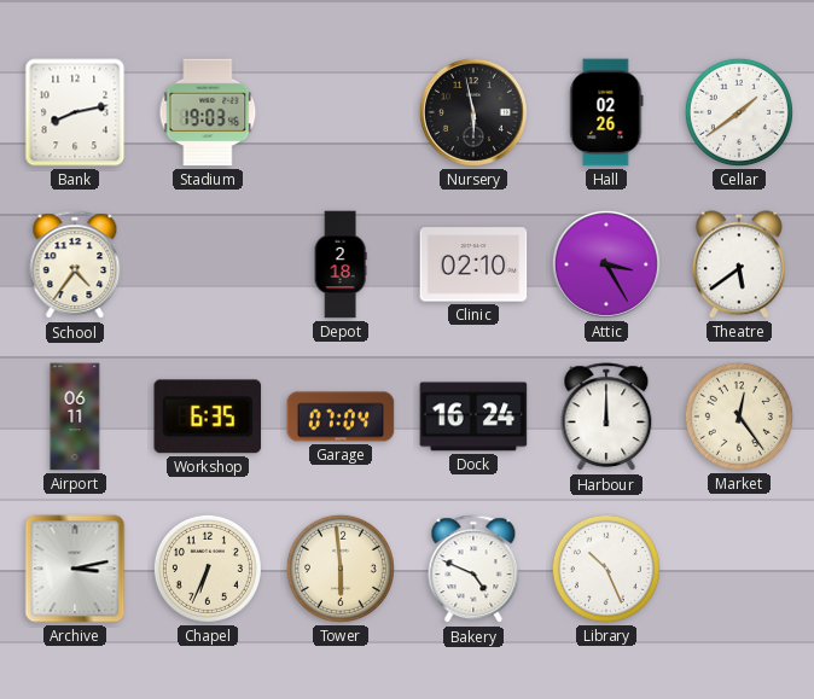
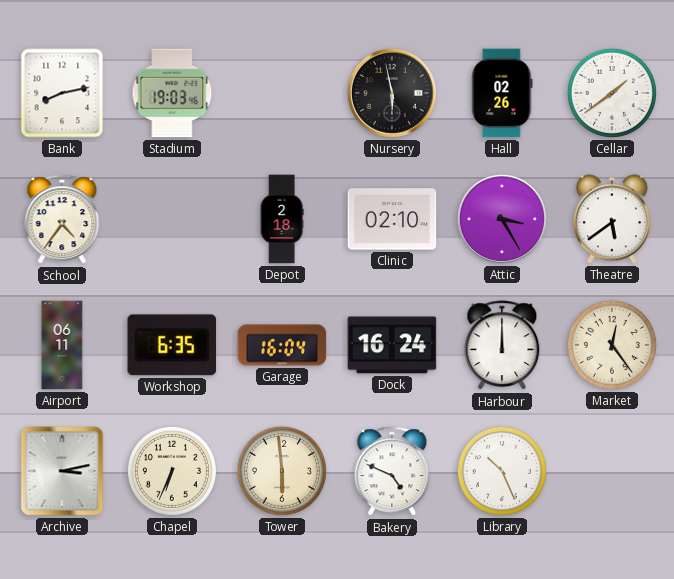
Garage: 07:04 -> 16:04 (282, 345)
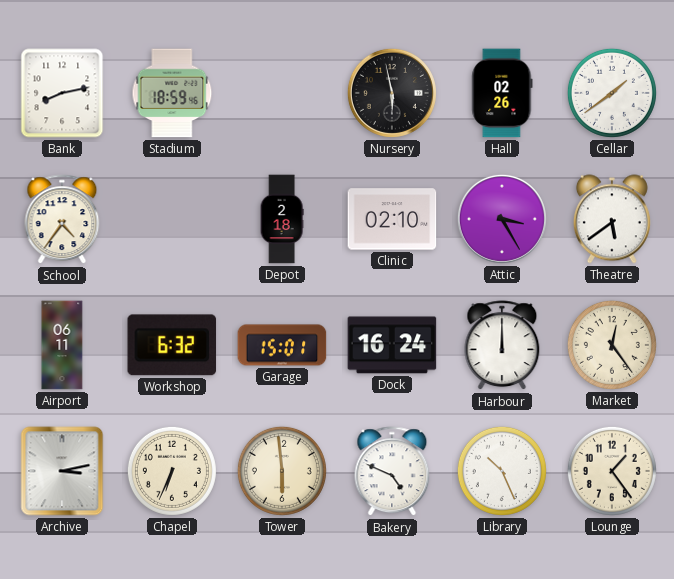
Stadium: 19:03 -> 18:59 (172, 93)
Workshop: 6:35 -> 6:32 (172, 345)
Garage: 16:04 -> 15:01 (282, 345)
Lounge: none -> 1:24 (612, 471)
